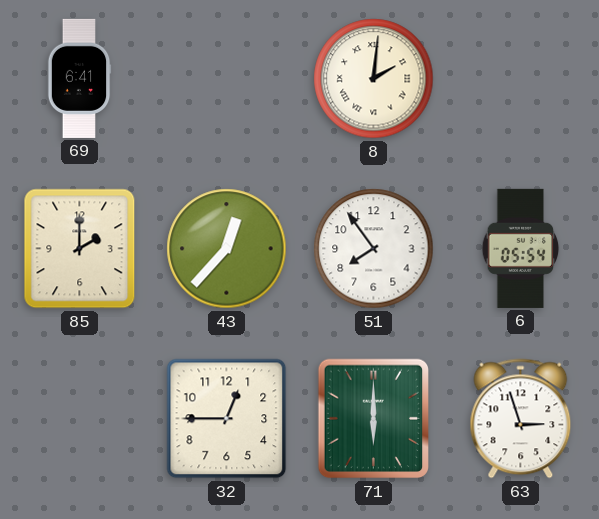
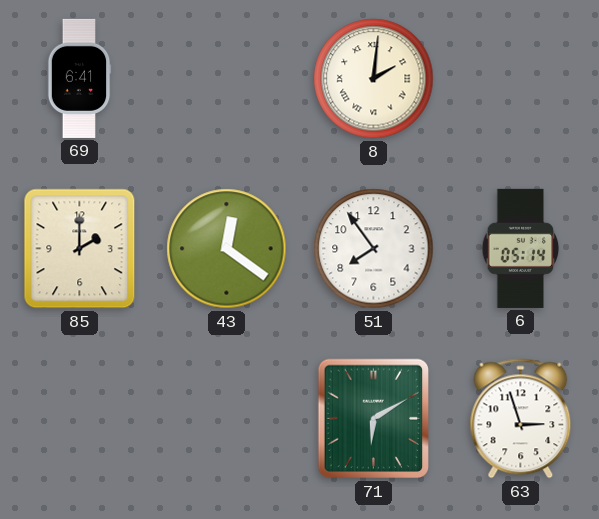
43: 12:37 -> 12:21 (227, 249)
6: 05:54 -> 05:14 (521, 248)
32: 12:45 -> none (227, 419)
71: 6:00 -> 6:10 (374, 419)
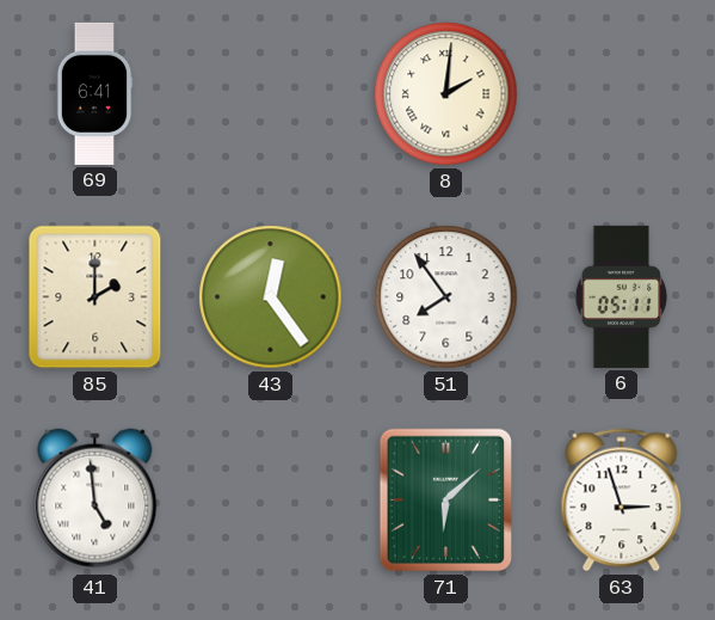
43: 12:21 -> 12:24 (271, 297)
6: 05:14 -> 05:11 (622, 296)
41: none -> 4:59 (95, 501)
71: 6:10 -> 6:08 (446, 501)
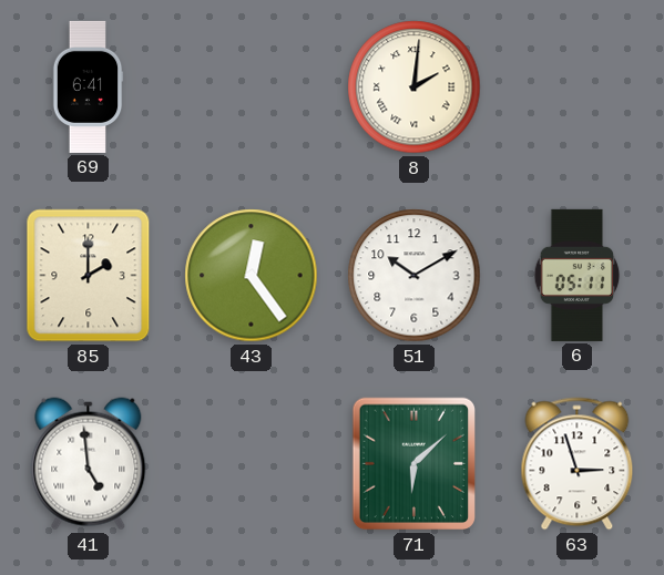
51: 7:54 -> 10:10 (415, 276)
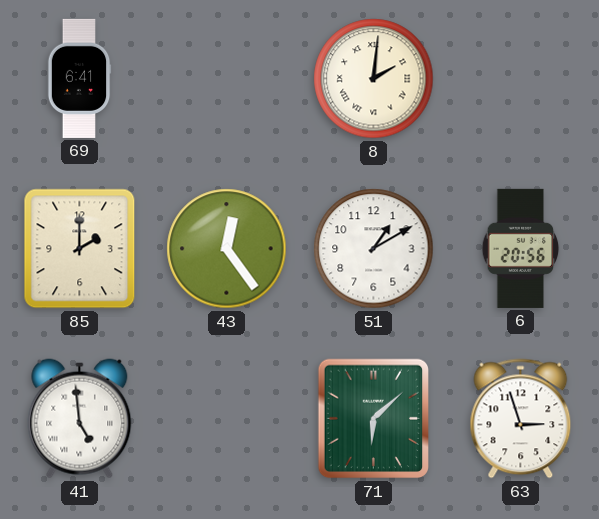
51: 10:10 -> 1:10 (374, 249)
6: 05:11 -> 20:56 (521, 248)
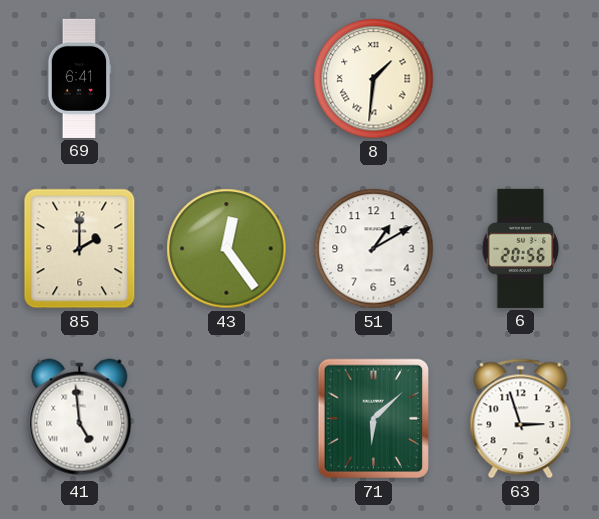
8: 2:01 -> 1:31 (374, 79)
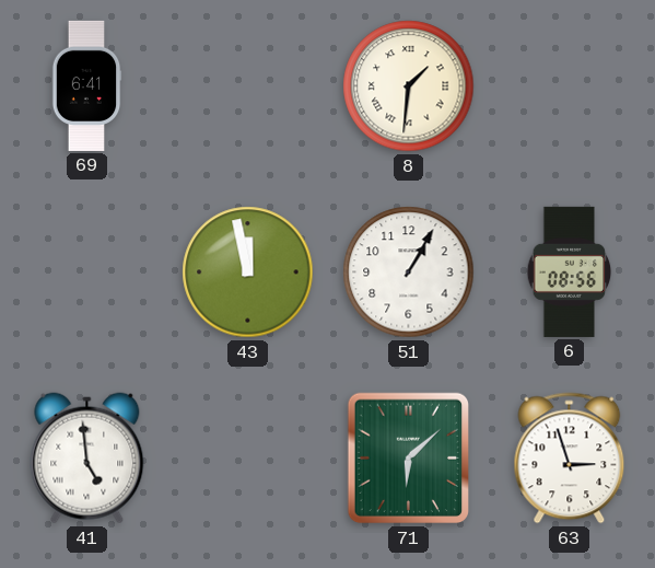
85: 2:00 -> none (80, 249)
43: 12:24 -> 11:58 (248, 273)
51: 1:10 -> 1:05 (409, 273)
6: 20:56 -> 08:56 (570, 271)
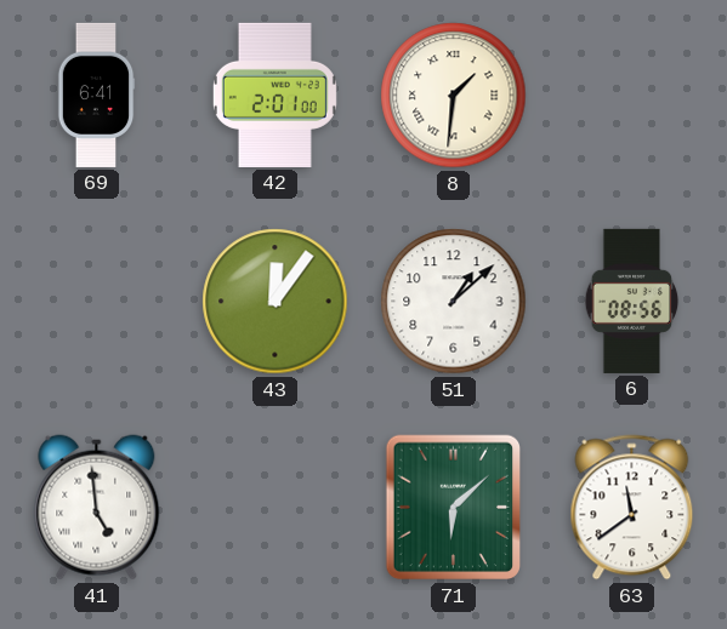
42: none -> 2:01 (274, 95)
43: 11:58 -> 12:06 (276, 302)
51: 1:05 -> 1:08 (454, 302)
63: 2:57 -> 11:39 (632, 508)
